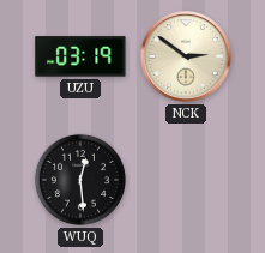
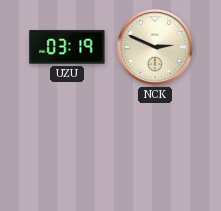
NCK: 2:51 -> 2:49 (155, 47)
WUQ: 12:29 -> none (80, 180)
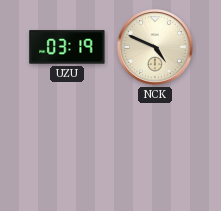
NCK: 2:49 -> 4:49 (155, 47)
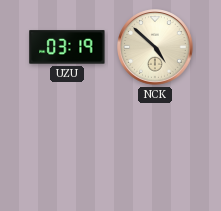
NCK: 4:49 -> 4:52 (155, 47)
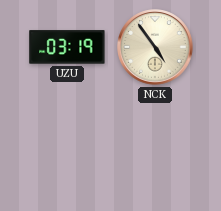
NCK: 4:52 -> 4:54 (155, 47)
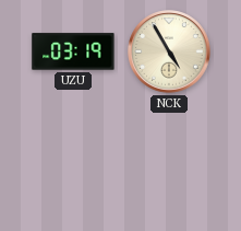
NCK: 4:54 -> 4:55 (169, 51)
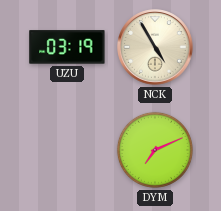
DYM: none -> 7:11 (155, 150)
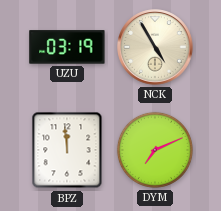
BPZ: none -> 11:59 (67, 150)
